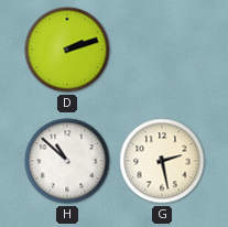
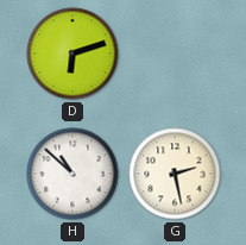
D: 2:12 -> 6:12 (72, 54)
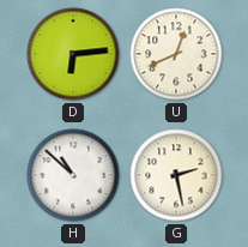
D: 6:12 -> 6:14 (73, 54)
U: none -> 12:41 (176, 54)
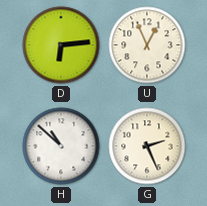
U: 12:41 -> 12:56 (147, 45)
G: 2:28 -> 2:26 (147, 146)
